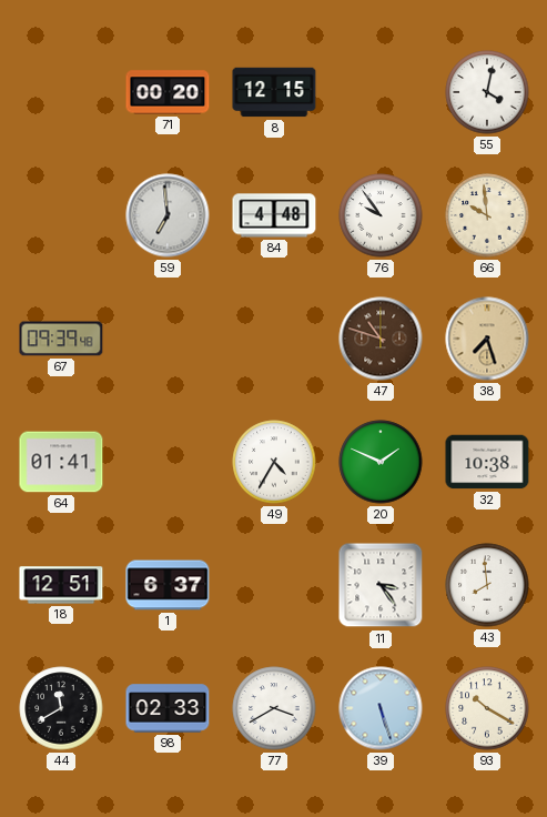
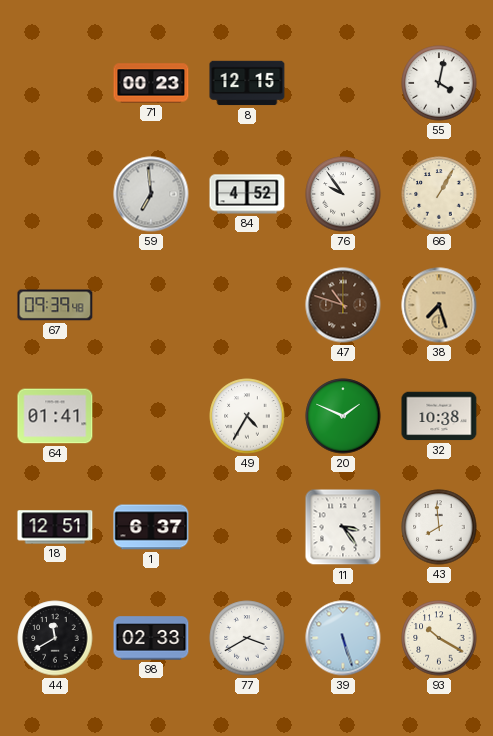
71: 00:20 -> 00:23 (151, 83)
84: 4:48 -> 4:52 (247, 194)
66: 9:59 -> 1:05 (439, 194)
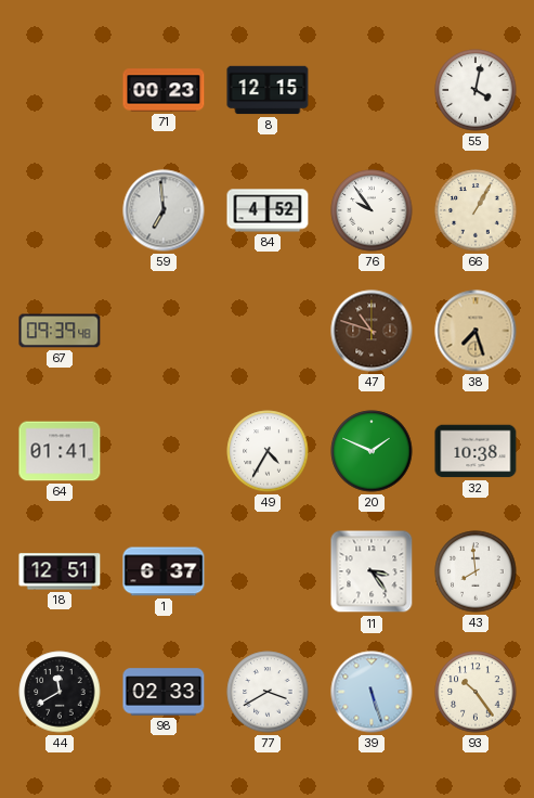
93: 10:20 -> 10:24 (476, 692)
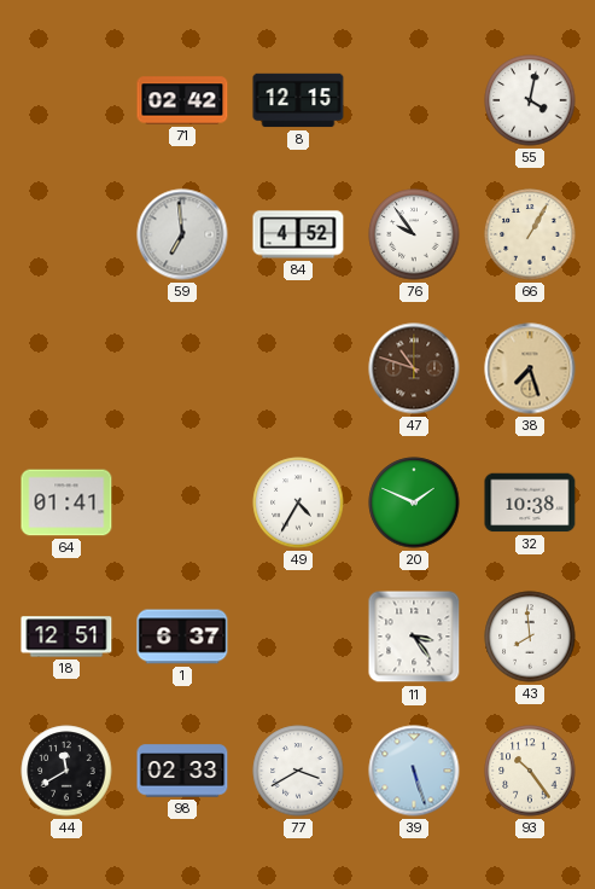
71: 00:23 -> 02:42 (182, 100)
67: 09:39 -> none (60, 331)
